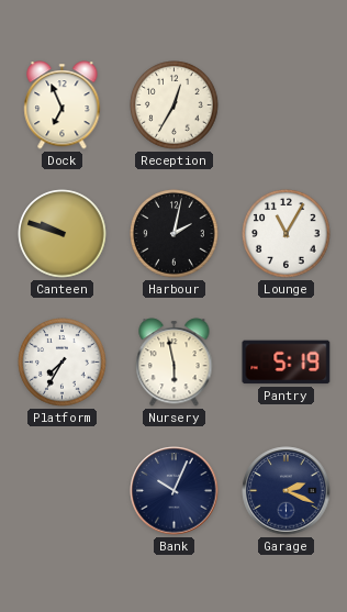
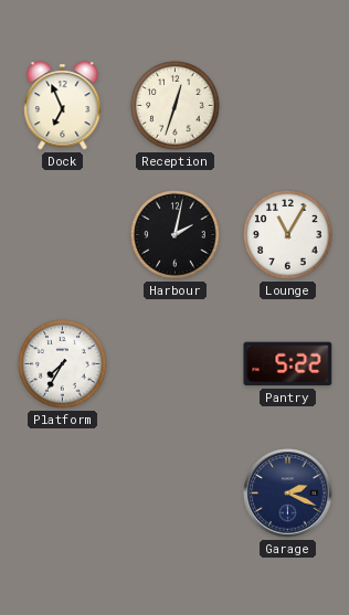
Reception: 12:35 -> 12:33 (176, 106)
Canteen: 9:48 -> none (63, 234)
Nursery: 5:58 -> none (175, 363)
Pantry: 5:19 -> 5:22 (288, 364)
Bank: 10:04 -> none (175, 491)
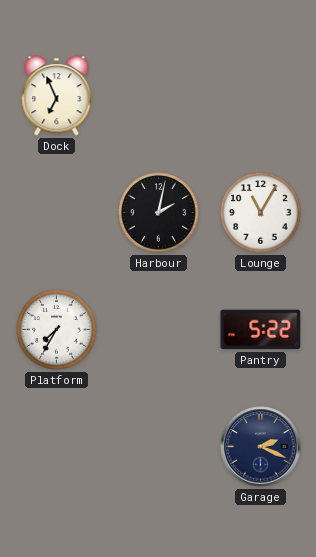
Reception: 12:33 -> none (176, 106)
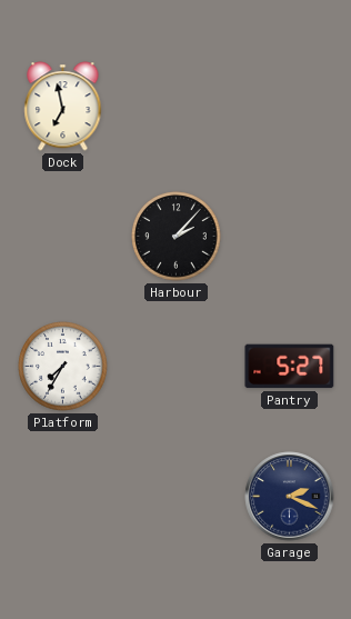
Dock: 6:56 -> 6:58 (63, 107)
Harbour: 2:02 -> 2:07 (177, 237)
Lounge: 11:05 -> none (261, 213)
Pantry: 5:22 -> 5:27 (290, 367)
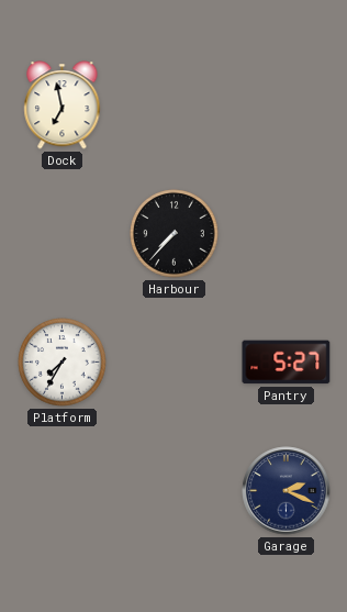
Harbour: 2:07 -> 7:37 (175, 234)
